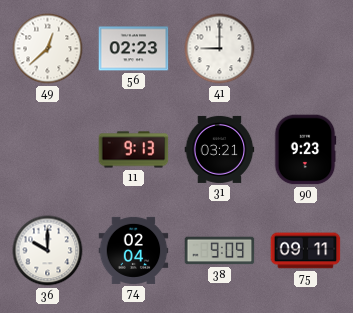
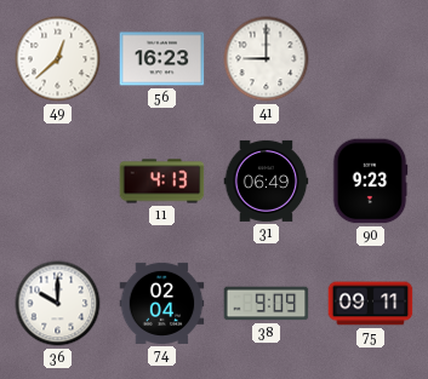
56: 02:23 -> 16:23 (162, 59)
11: 9:13 -> 4:13 (162, 182)
31: 03:21 -> 06:49 (267, 180)
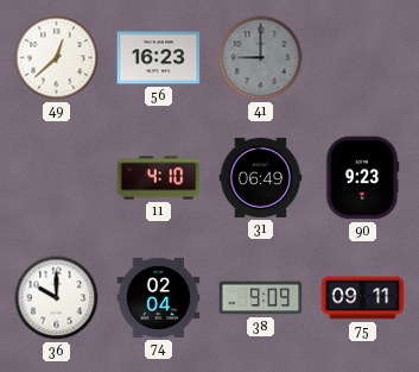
41 dial: white -> grey (261, 58)
11: 4:13 -> 4:10 (159, 178)
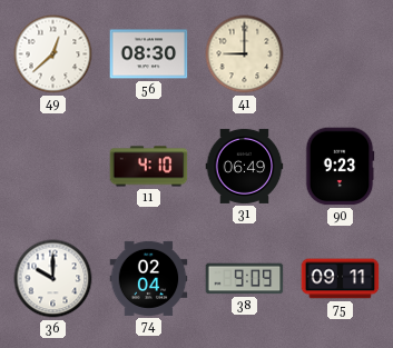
56: 16:23 -> 08:30 (149, 54)
41 dial: grey -> cream (245, 54)
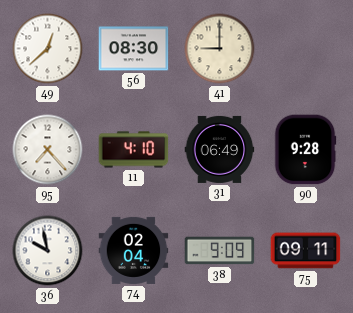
95: none -> 7:23 (48, 150)
90: 9:23 -> 9:28 (305, 150)
36: 10:00 -> 9:58 (48, 251)
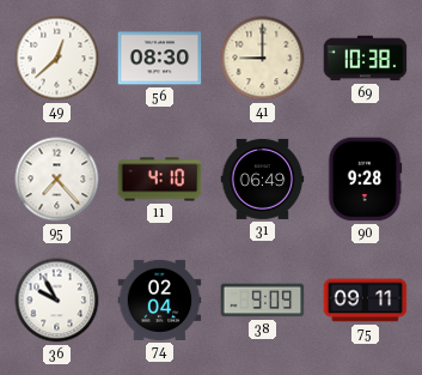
69: none -> 10:38 (366, 59)
36: 9:58 -> 9:55 (57, 301)
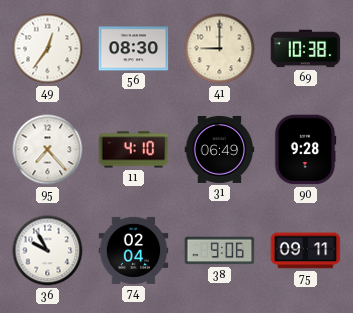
49: 12:38 -> 12:36 (48, 49)
38: 9:09 -> 9:06 (220, 251)
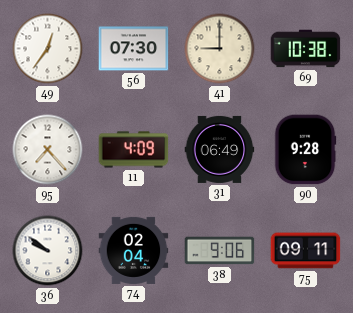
56: 08:30 -> 07:30 (134, 49)
11: 4:10 -> 4:09 (134, 150)
36: 9:55 -> 9:51 (48, 251)
